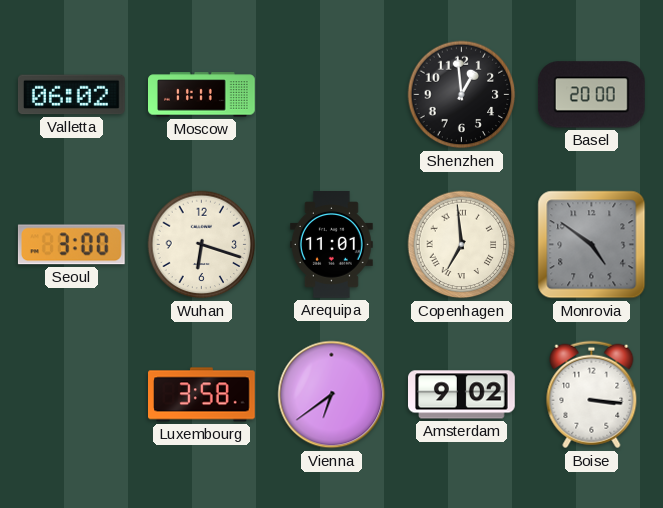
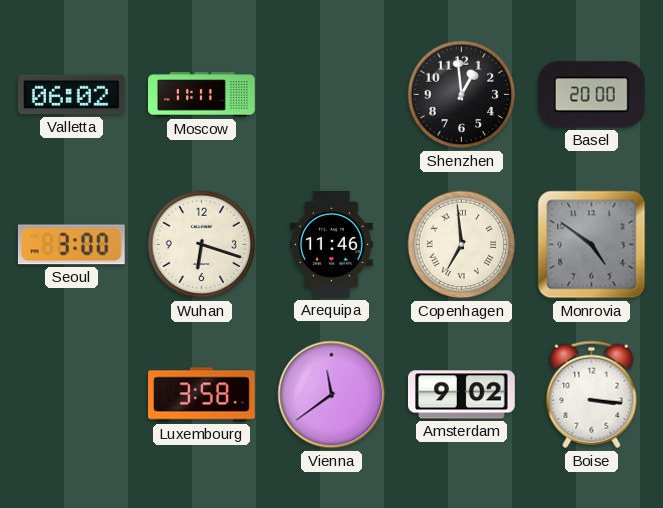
Arequipa: 11:01 -> 11:46 (331, 245)
Vienna: 6:39 -> 11:39 (332, 395)
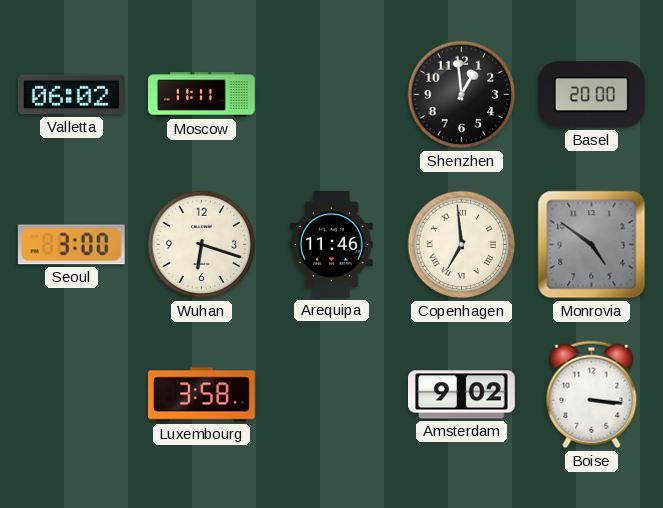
Vienna: 11:39 -> none (332, 395)
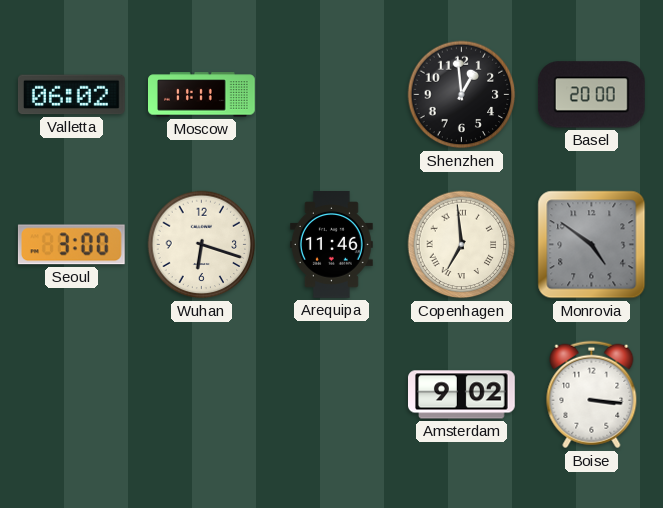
Luxembourg: 3:58 -> none (202, 395)
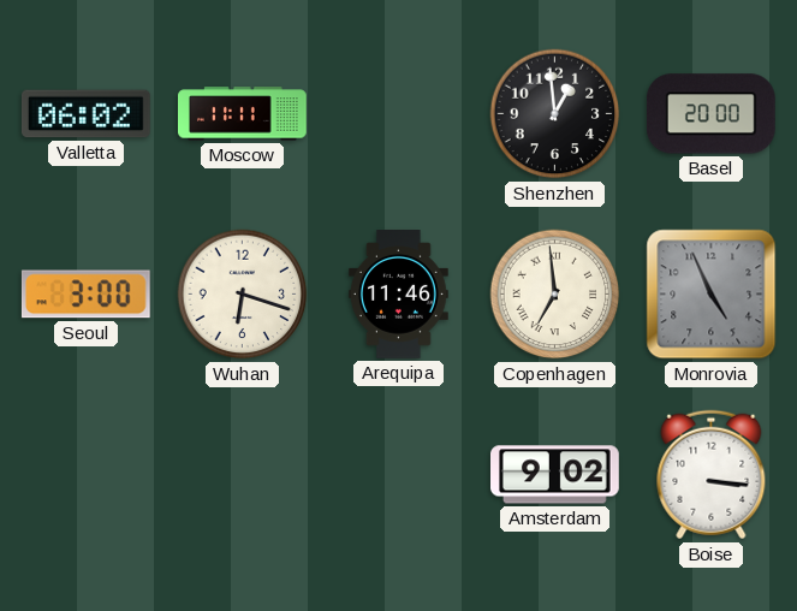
Monrovia: 4:51 -> 4:56 (712, 295)
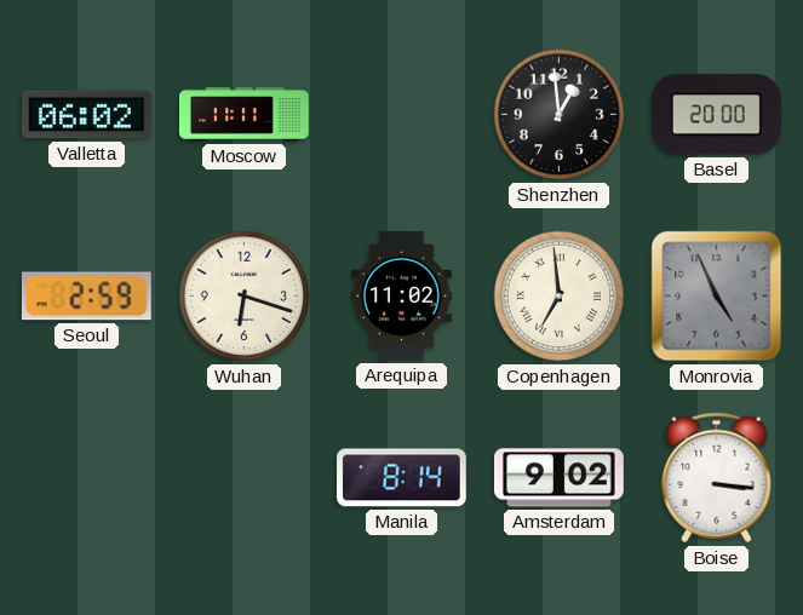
Seoul: 3:00 -> 2:59 (86, 297)
Arequipa: 11:46 -> 11:02 (401, 297)
Manila: none -> 8:14 (402, 478)
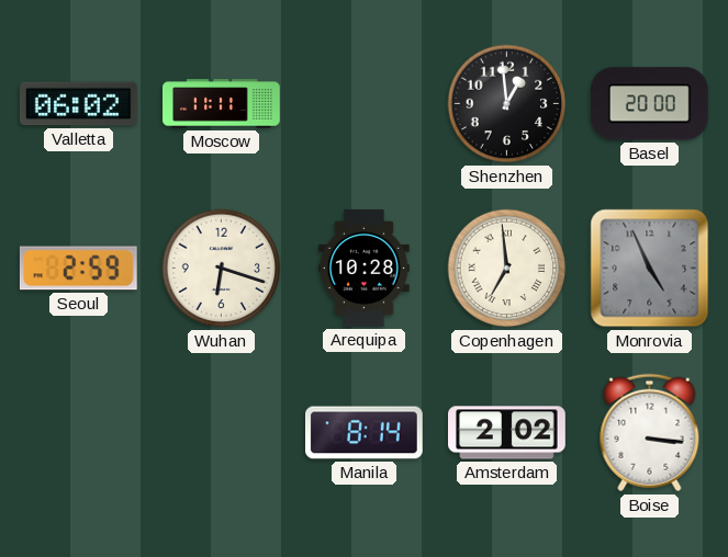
Arequipa: 11:02 -> 10:28 (363, 269)
Amsterdam: 9:02 -> 2:02 (507, 433)
